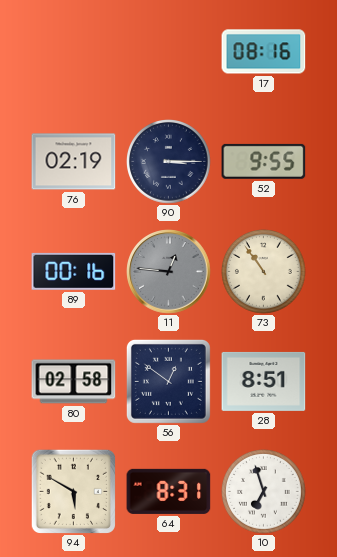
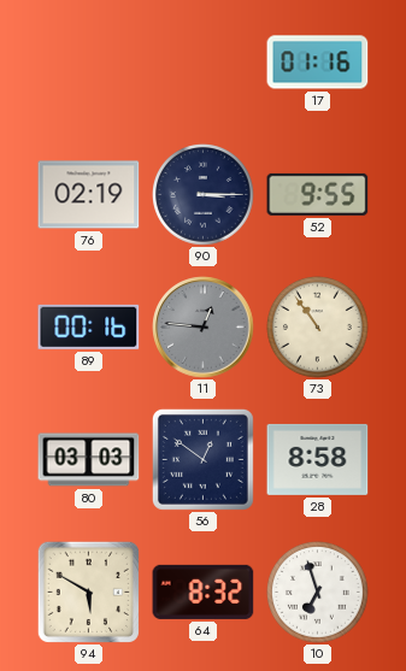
17: 08:16 -> 01:16 (318, 63)
80: 02:58 -> 03:03 (89, 460)
28: 8:51 -> 8:58 (318, 459)
64: 8:31 -> 8:32 (204, 591)
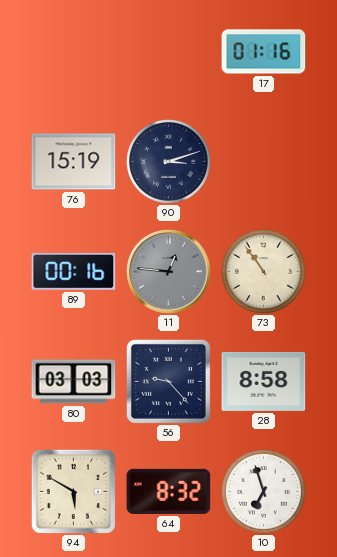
76: 02:19 -> 15:19 (74, 162)
90: 3:15 -> 3:12 (169, 162)
52: 9:55 -> none (318, 194)
56: 12:51 -> 9:23 (168, 381)
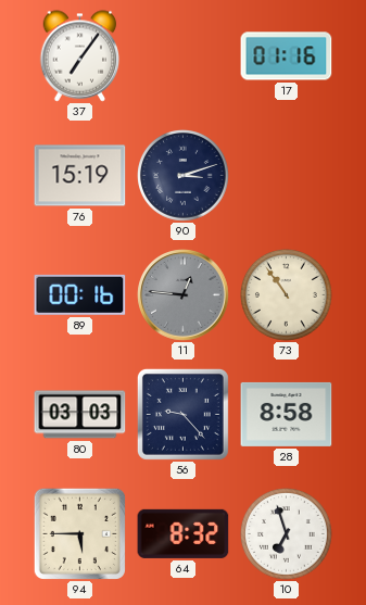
37: none -> 7:06 (80, 56)
94: 5:50 -> 5:45 (79, 533)
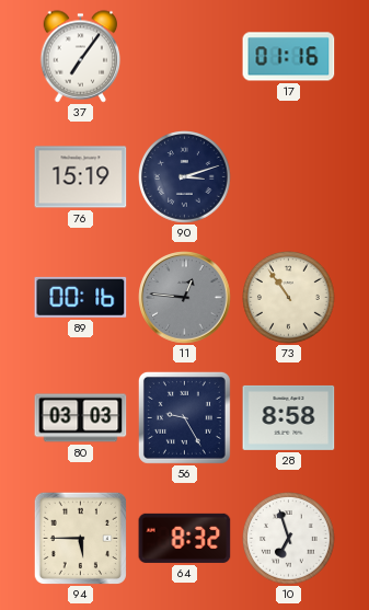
56: 9:23 -> 9:25 (184, 417)
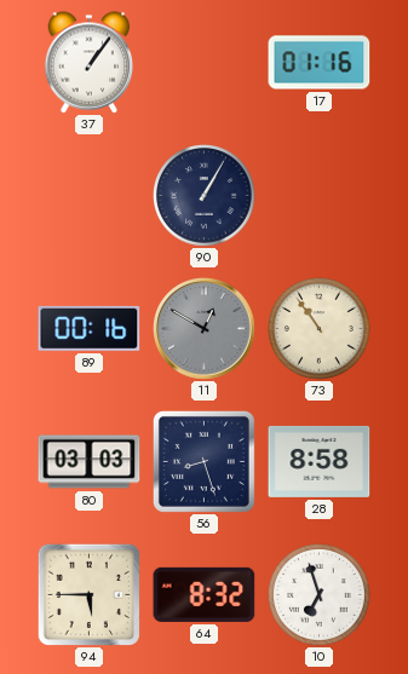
37: 7:06 -> 1:06 (90, 63)
76: 15:19 -> none (81, 177)
90: 3:12 -> 1:05 (205, 196)
11: 12:46 -> 12:50 (205, 329)
56: 9:25 -> 8:27 (203, 461)
